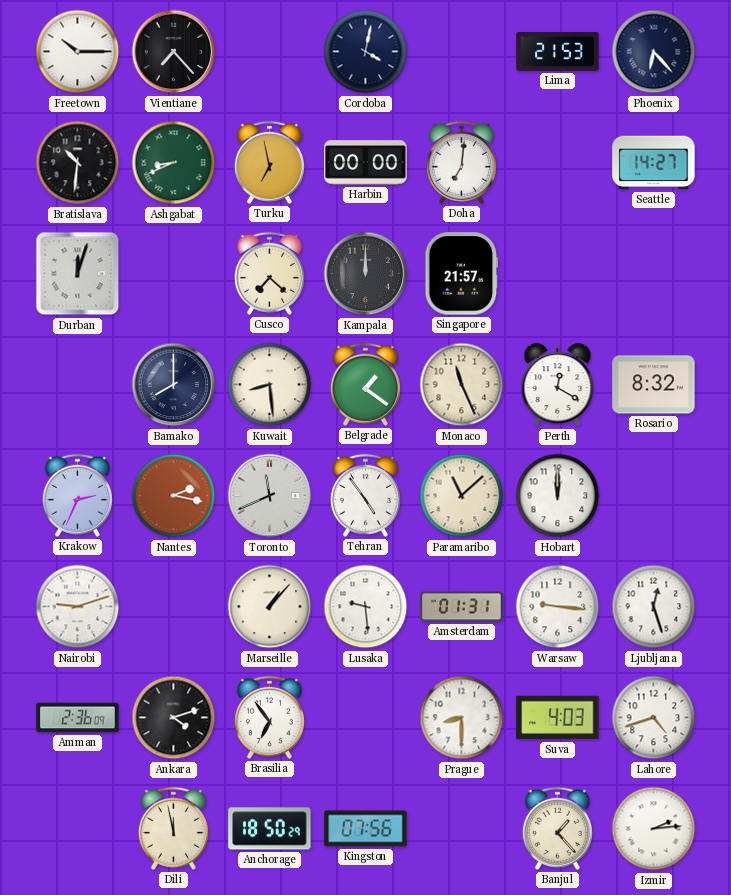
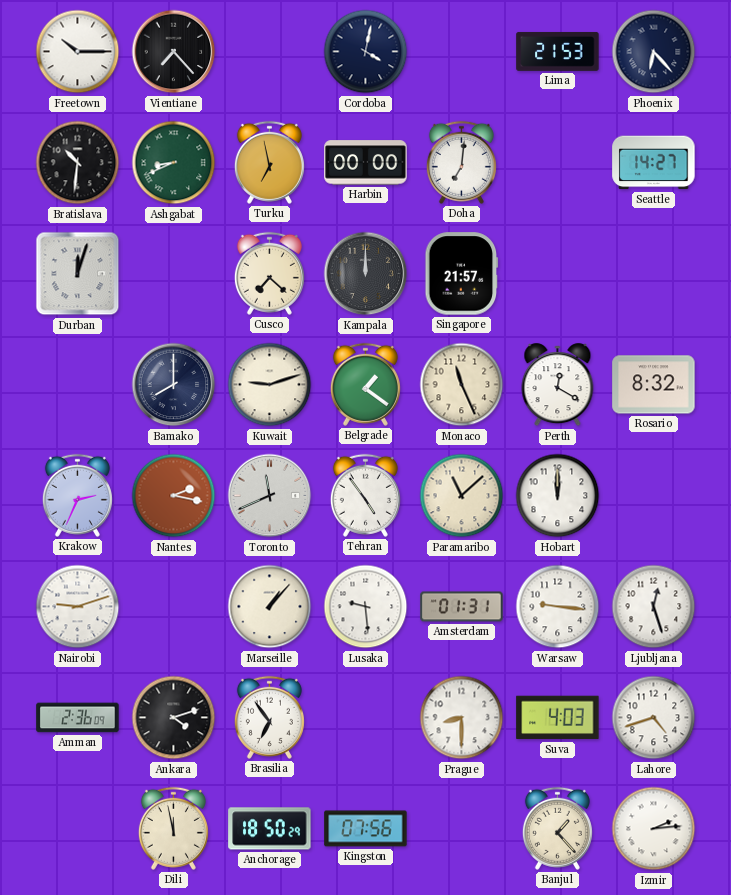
Kuwait: 8:29 -> 9:12 (270, 385)
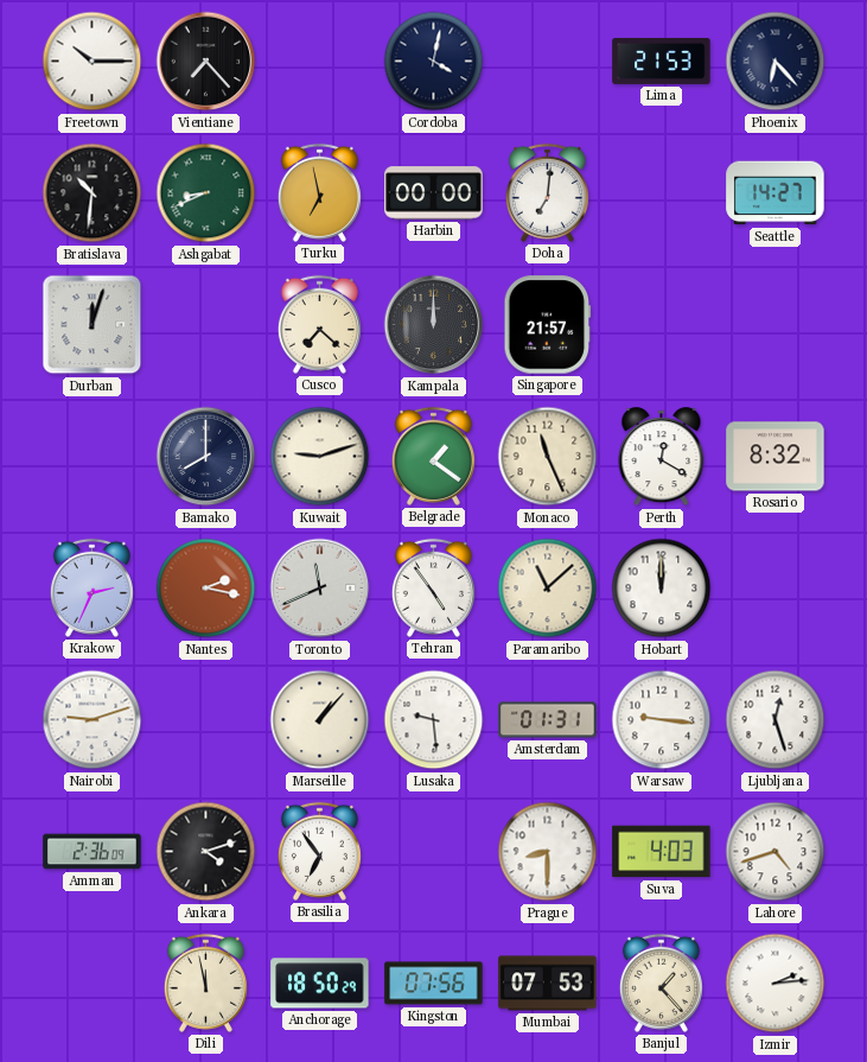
Mumbai: none -> 07:53 (548, 984)
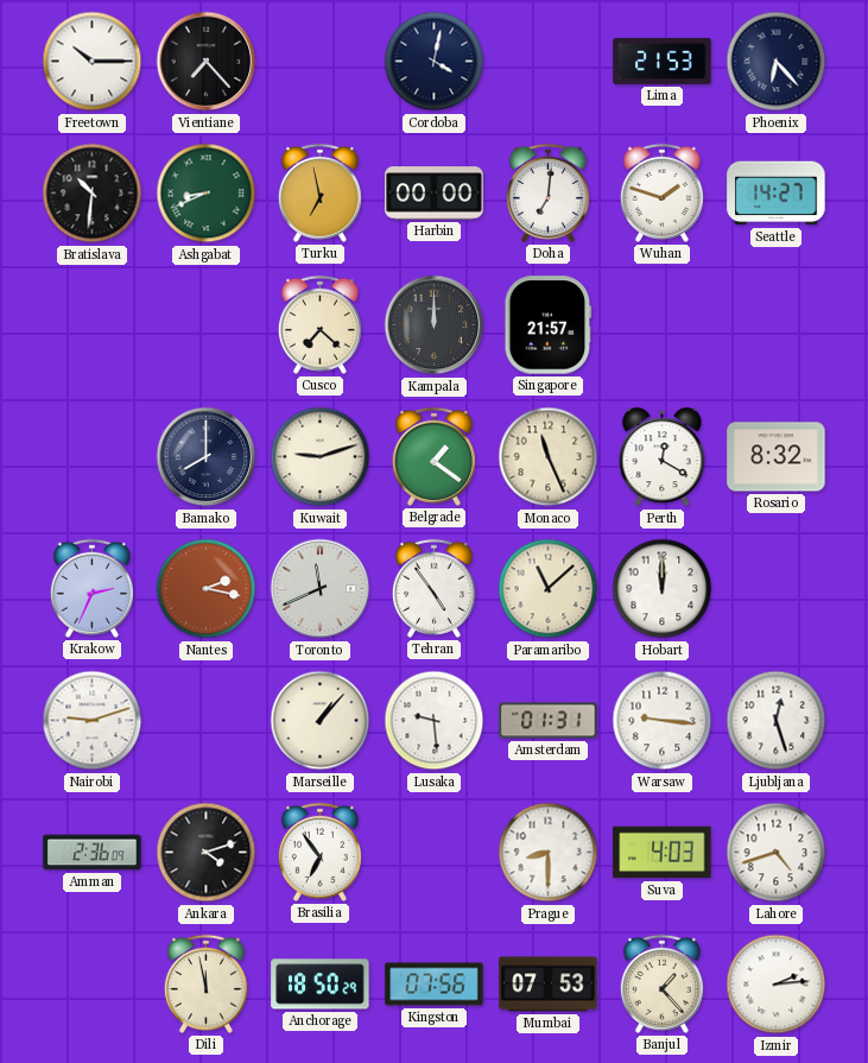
Wuhan: none -> 1:48 (661, 192)
Durban: 12:03 -> none (93, 325)
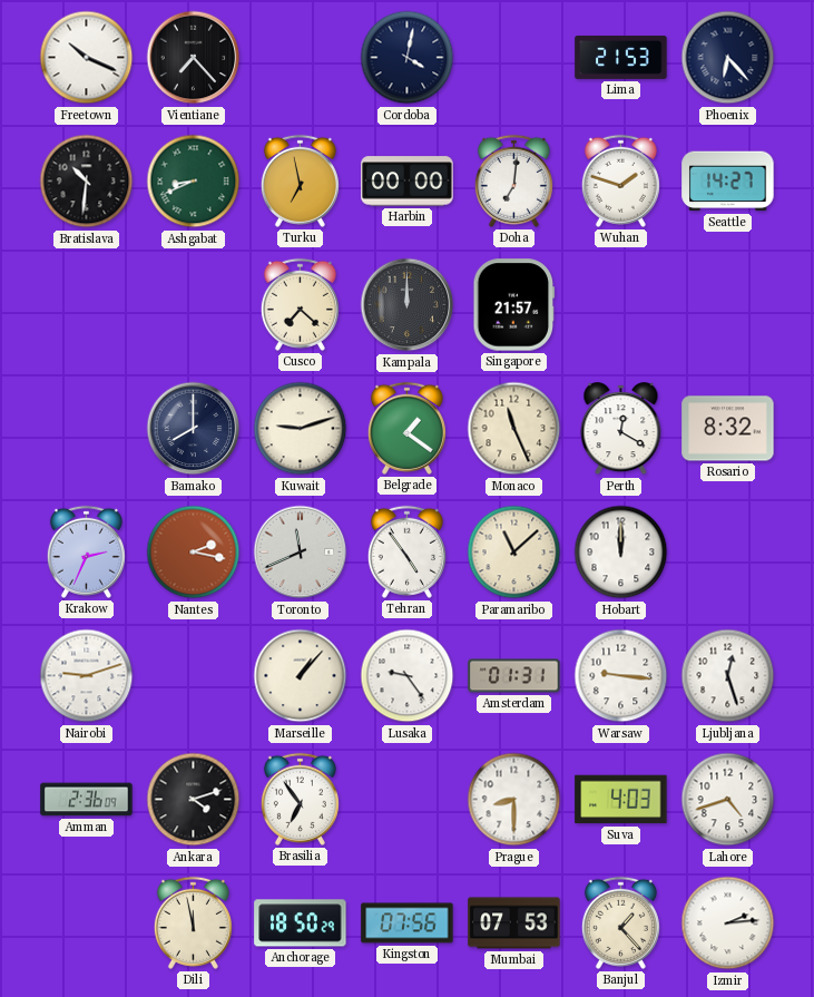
Freetown: 10:15 -> 10:19 (87, 58)
Lusaka: 9:29 -> 9:24 (408, 676)
